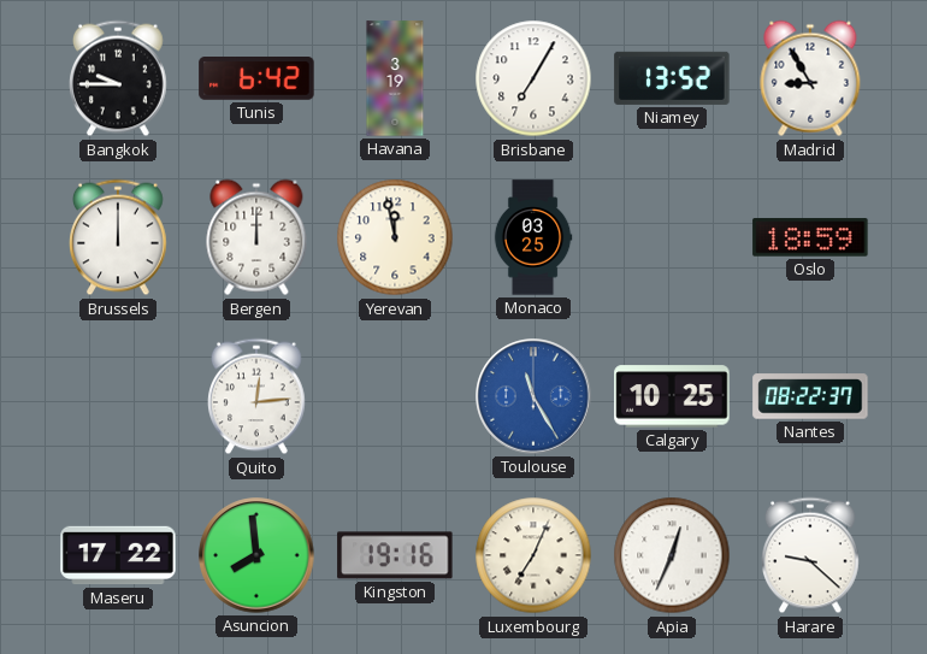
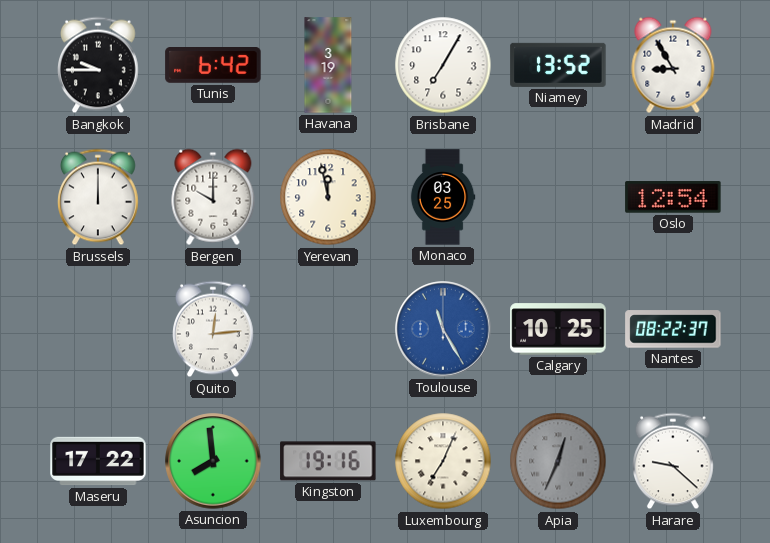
Bergen: 12:00 -> 10:00 (213, 197)
Oslo: 18:59 -> 12:54 (673, 197)
Apia dial: white -> grey (558, 461)
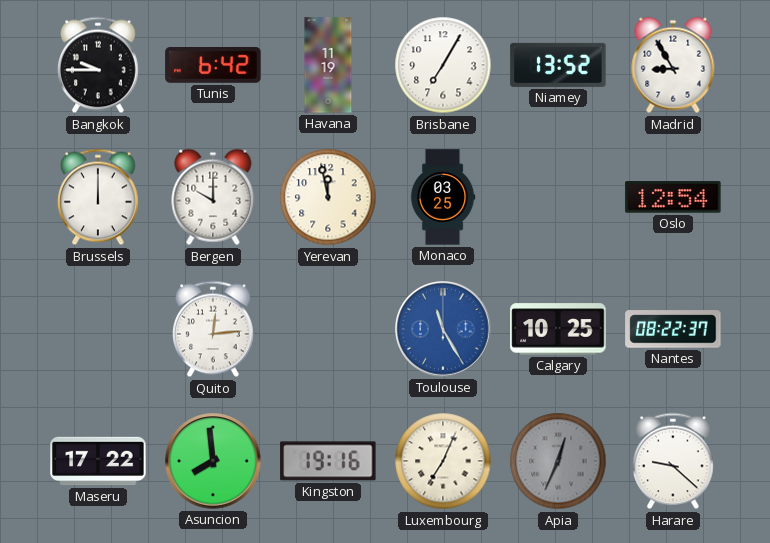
Havana: 3:19 -> 11:19 (328, 65)
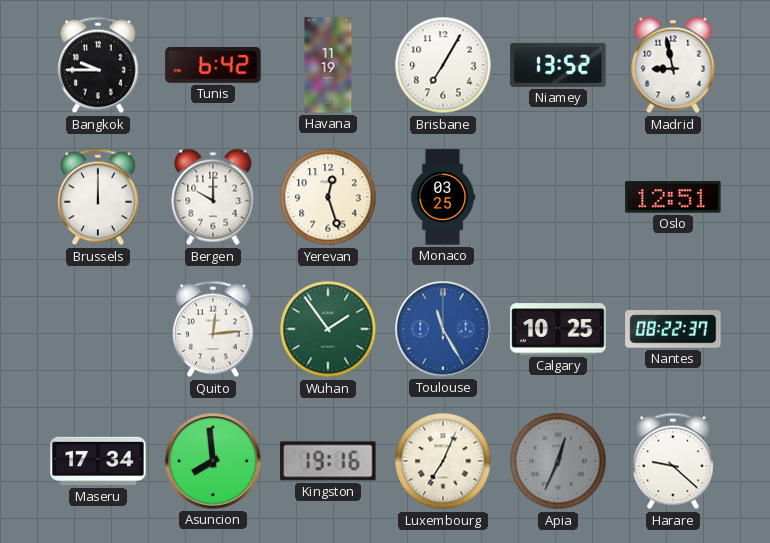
Madrid: 8:55 -> 8:58 (673, 65)
Yerevan: 11:58 -> 12:27 (328, 197)
Oslo: 12:54 -> 12:51 (673, 197)
Wuhan: none -> 1:54 (328, 329)
Maseru: 17:22 -> 17:34 (98, 461)
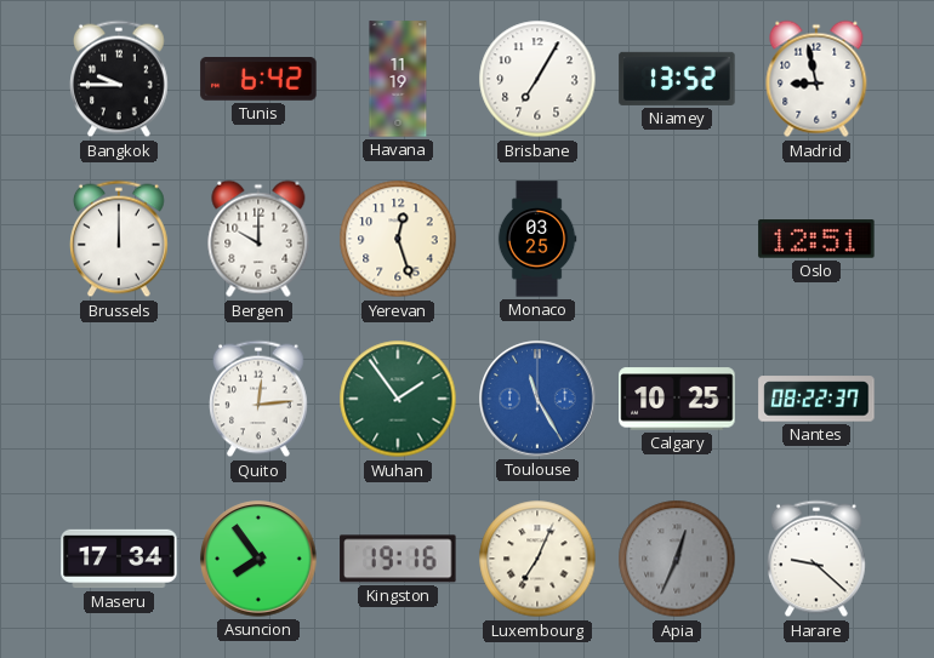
Asuncion: 7:59 -> 7:54 (258, 559)
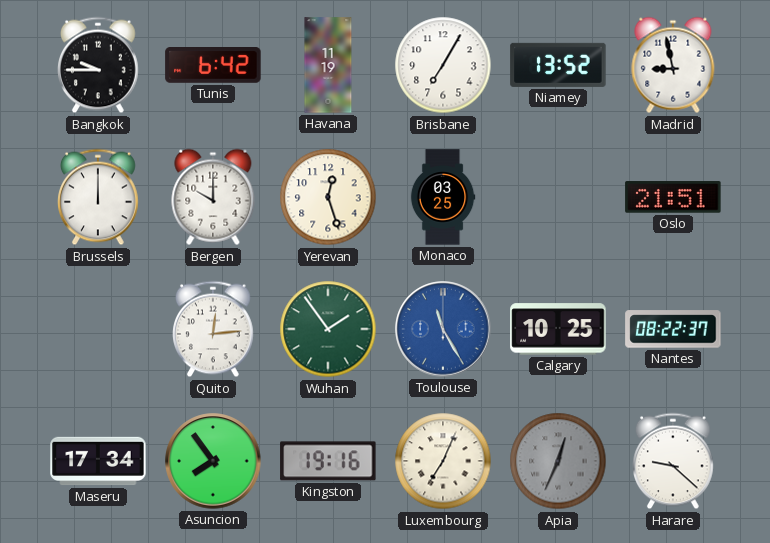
Oslo: 12:51 -> 21:51 (673, 197)
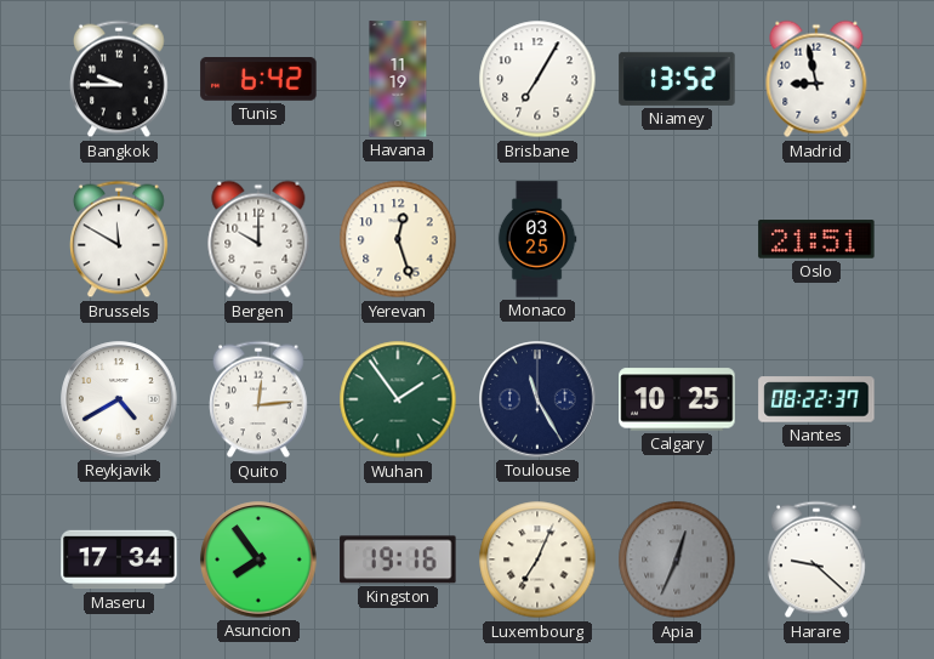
Brussels: 12:00 -> 11:50 (120, 239)
Reykjavik: none -> 4:40 (119, 399)
Toulouse dial: blue -> navy (537, 399)
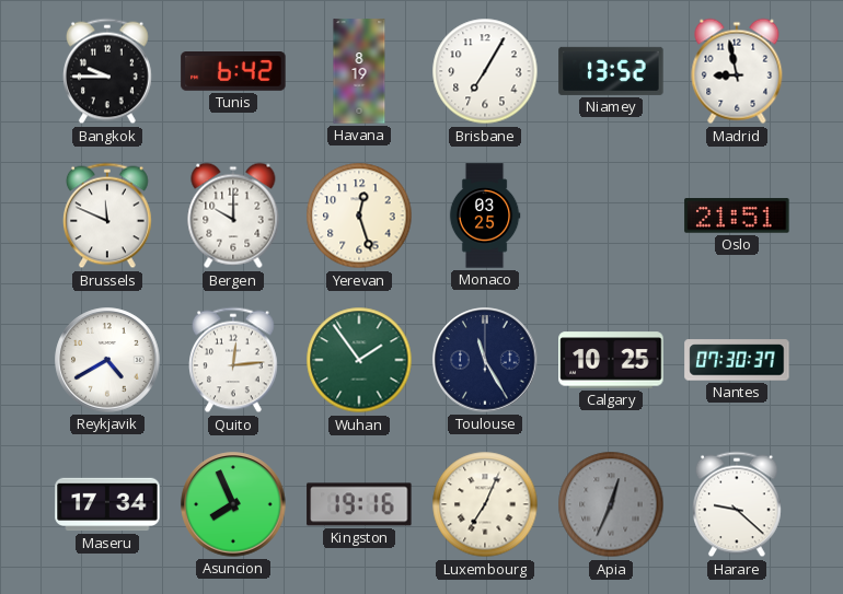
Havana: 11:19 -> 8:19 (359, 71)
Brussels: 11:50 -> 11:49 (108, 216)
Nantes: 08:22 -> 07:30 (737, 360)
Asuncion: 7:54 -> 7:56 (233, 504)
